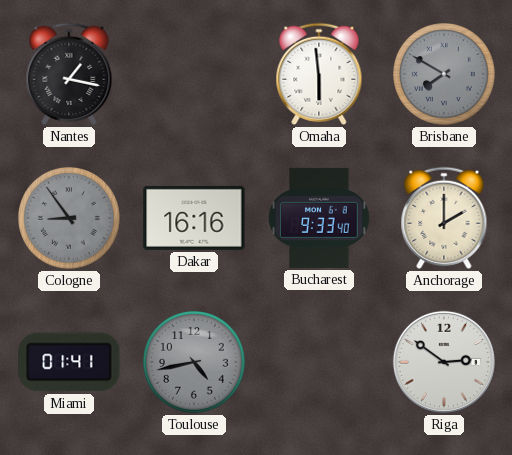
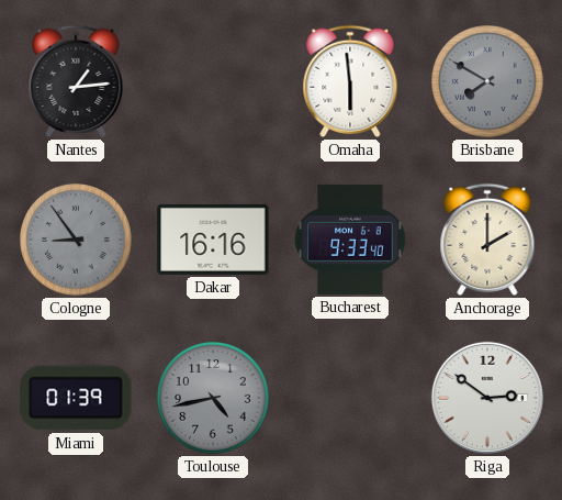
Nantes: 1:17 -> 1:14 (76, 81)
Miami: 01:41 -> 01:39 (76, 398)
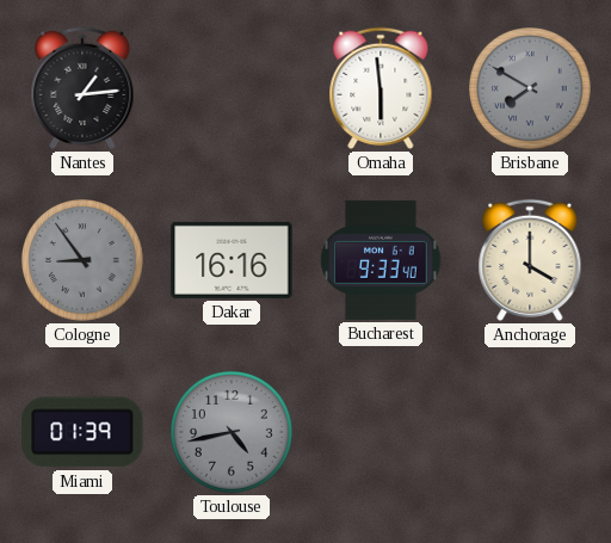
Anchorage: 2:00 -> 4:00 (530, 260)
Riga: 2:51 -> none (487, 398)
